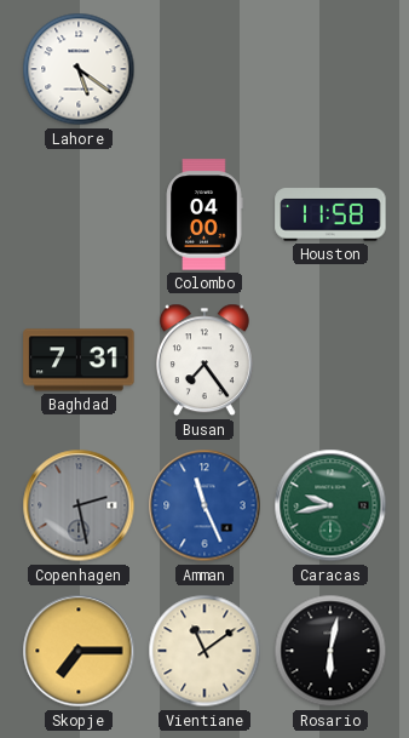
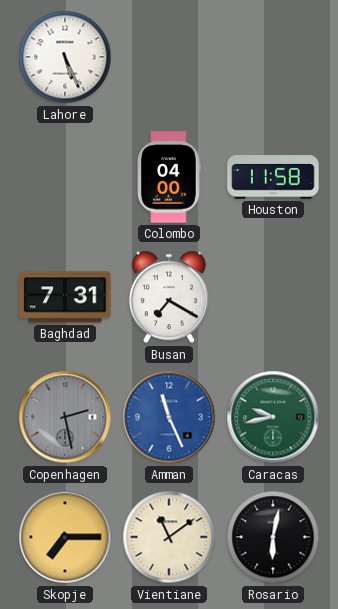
Lahore: 5:21 -> 5:26 (65, 57)
Busan: 7:24 -> 7:20 (169, 297)
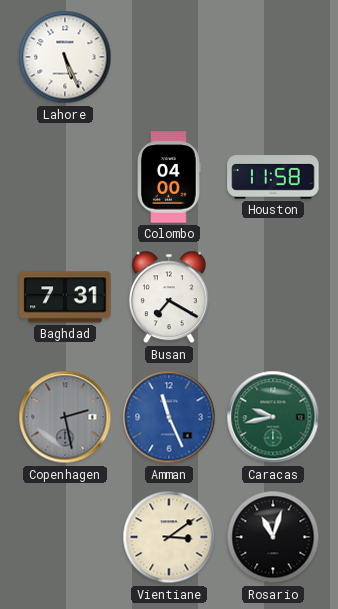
Skopje: 7:15 -> none (65, 537)
Vientiane: 11:09 -> 3:09 (169, 537)
Rosario: 6:02 -> 11:03 (273, 537)
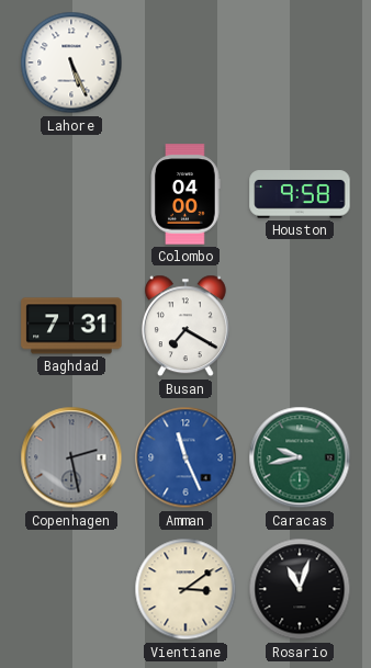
Houston: 11:58 -> 9:58 (300, 194)
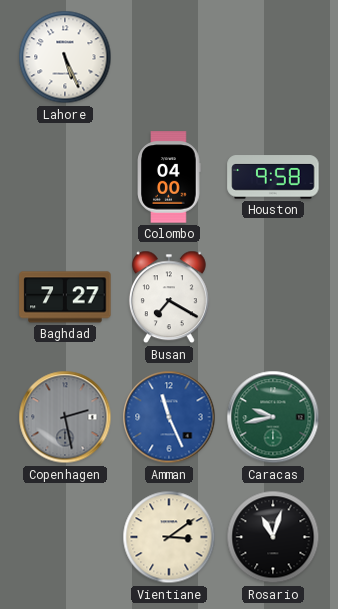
Baghdad: 7:31 -> 7:27 (65, 297)
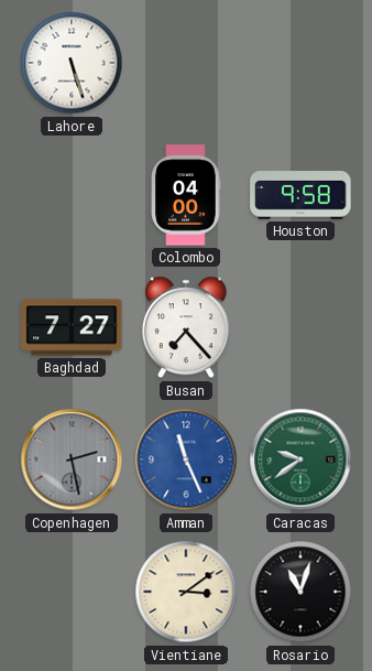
Lahore: 5:26 -> 5:27 (72, 63)
Busan: 7:20 -> 7:23 (186, 327)
Caracas: 9:43 -> 9:39 (300, 459)
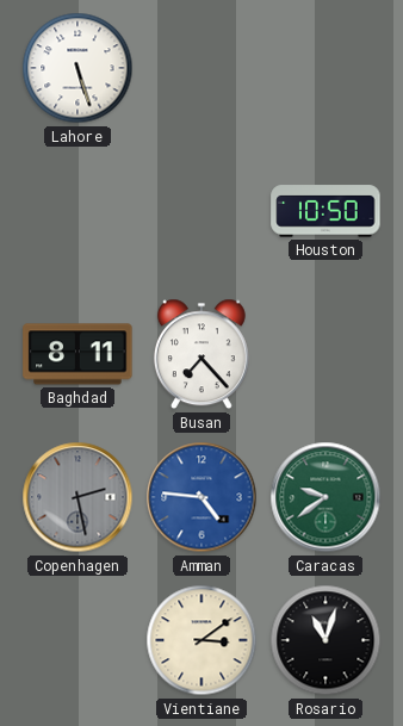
Colombo: 04:00 -> none (186, 195)
Houston: 9:58 -> 10:50 (325, 211)
Baghdad: 7:27 -> 8:11 (77, 354)
Amman: 11:26 -> 4:46 (201, 497)
